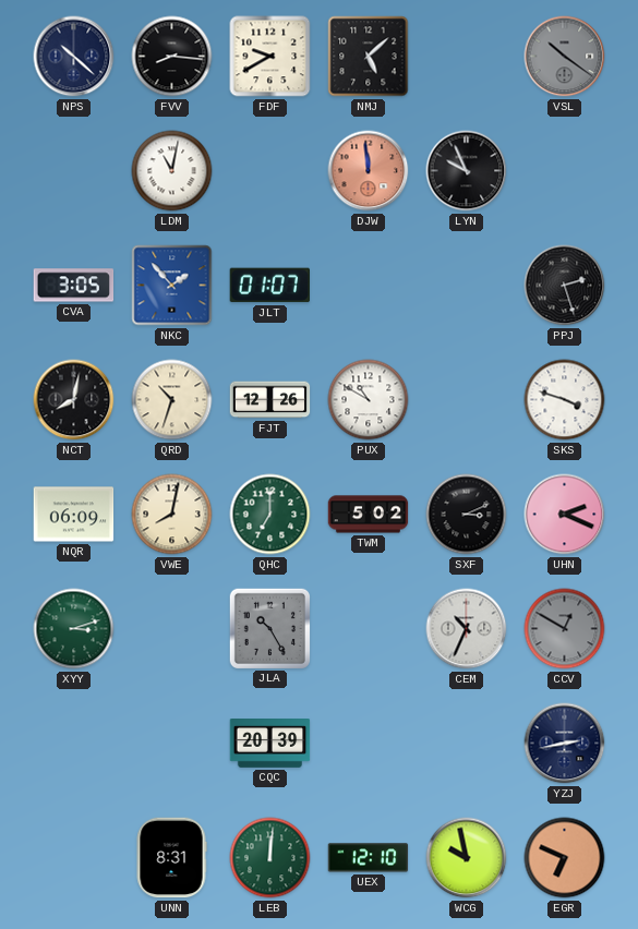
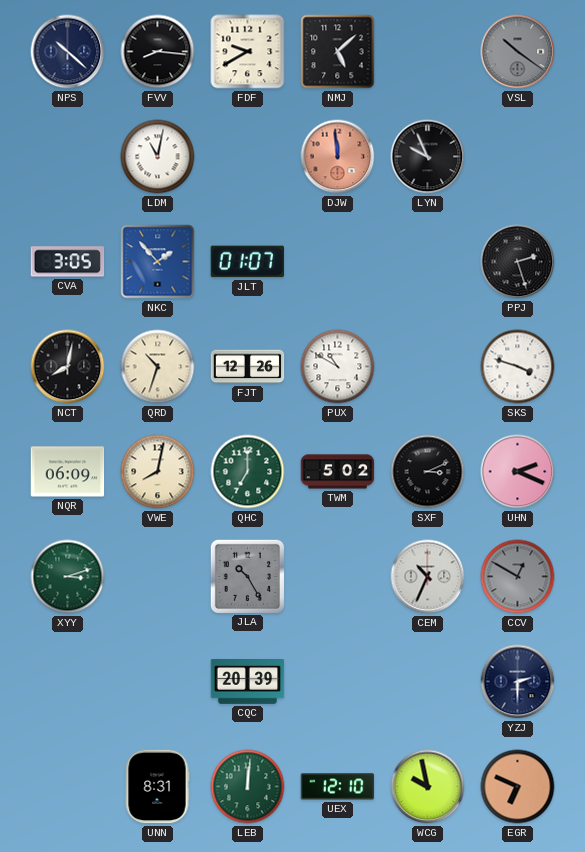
YZJ: 2:43 -> 2:30 (518, 682)
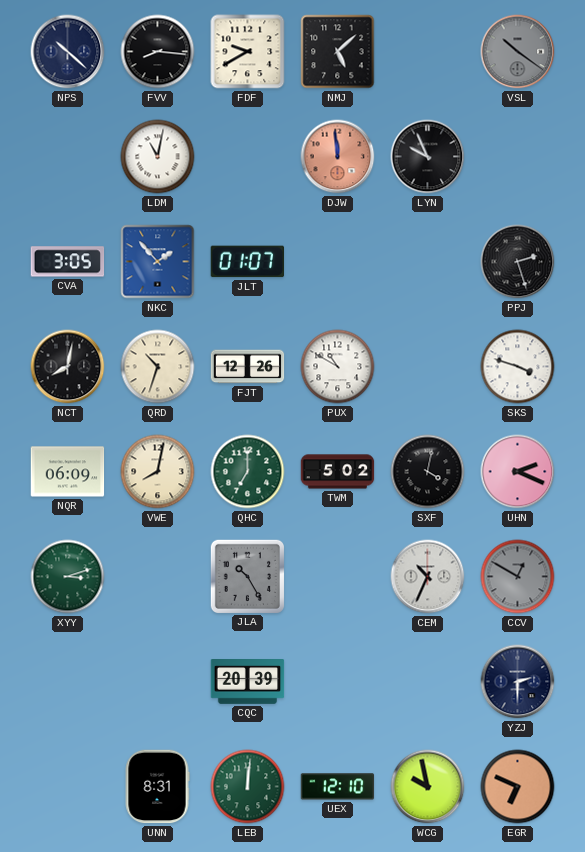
SXF: 3:11 -> 4:02 (428, 472)
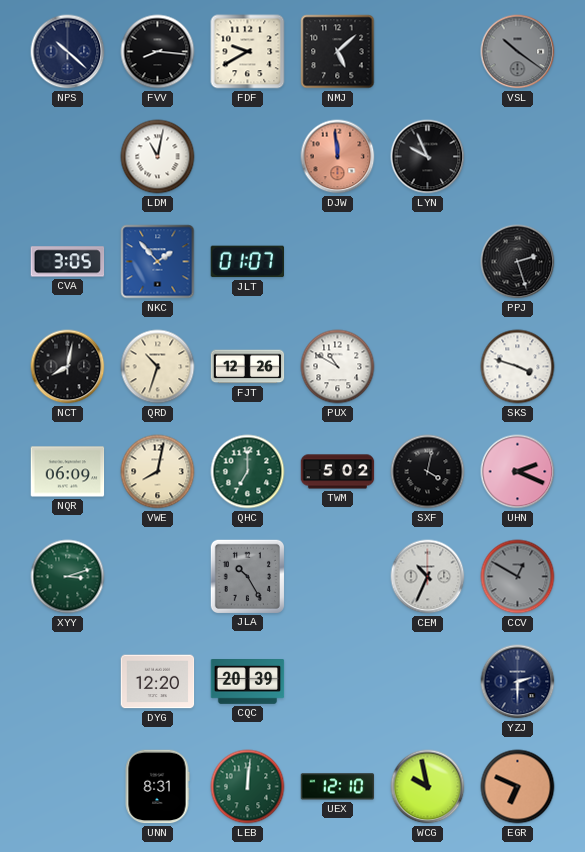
DYG: none -> 12:20 (158, 682)
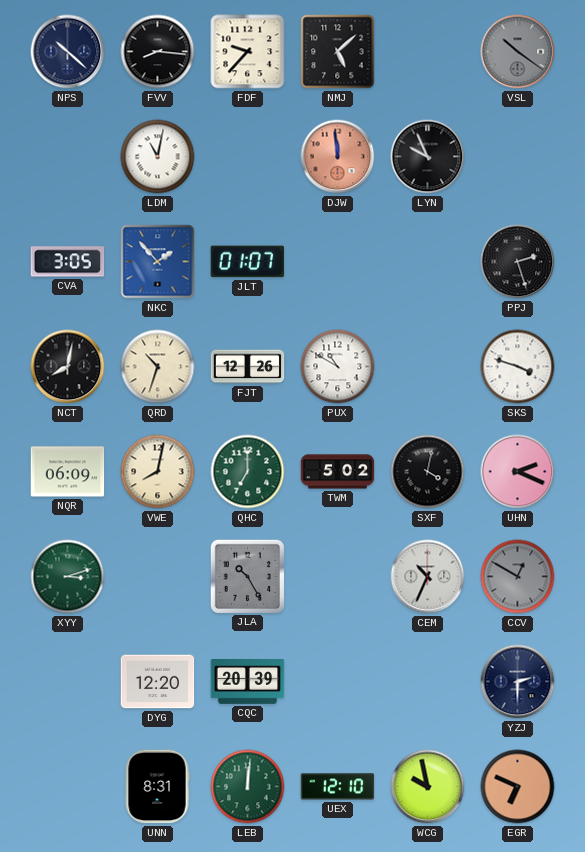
FDF: 9:40 -> 9:37 (248, 52)
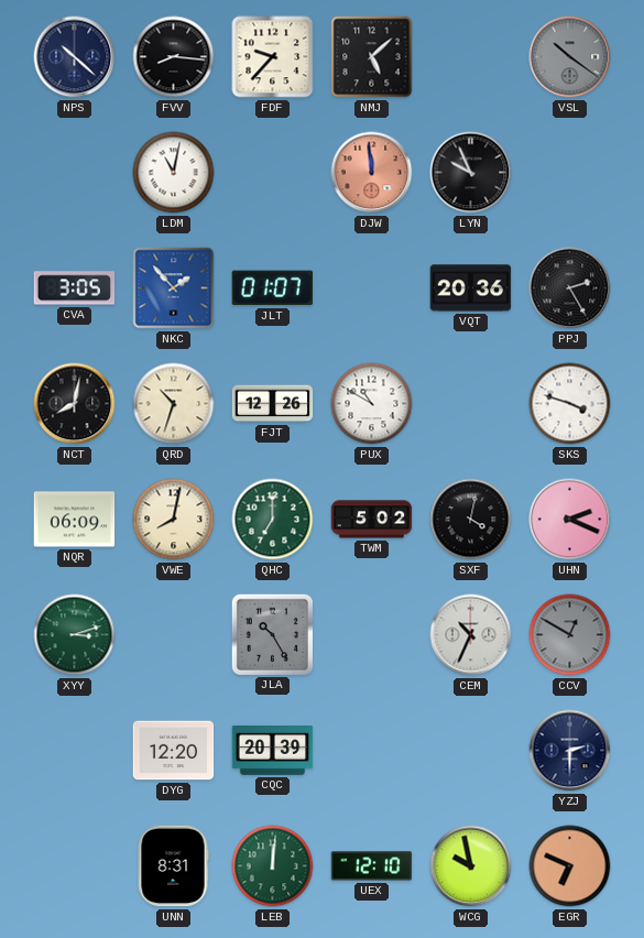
VQT: none -> 20:36 (471, 288)
PPJ: 2:27 -> 2:25 (570, 288)
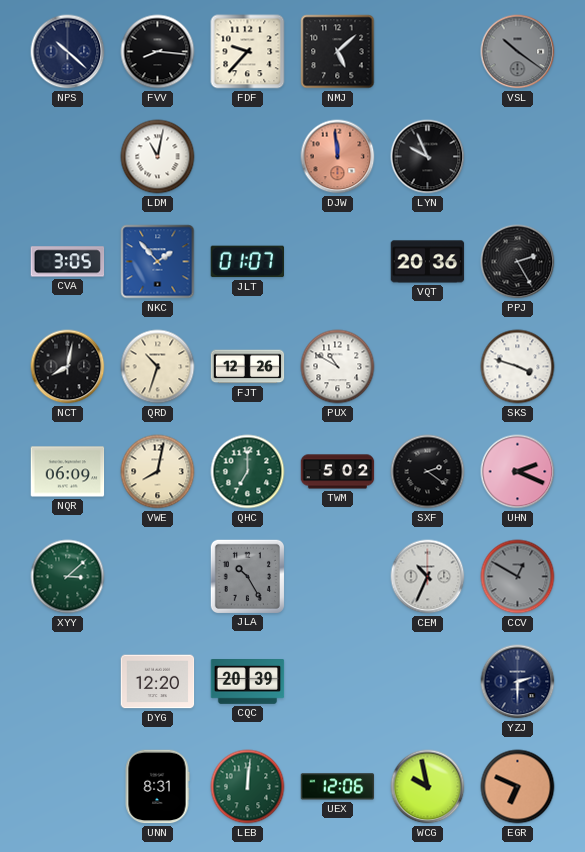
SXF: 4:02 -> 2:21 (428, 472)
XYY: 3:12 -> 3:08 (68, 577)
UEX: 12:10 -> 12:06 (338, 787)
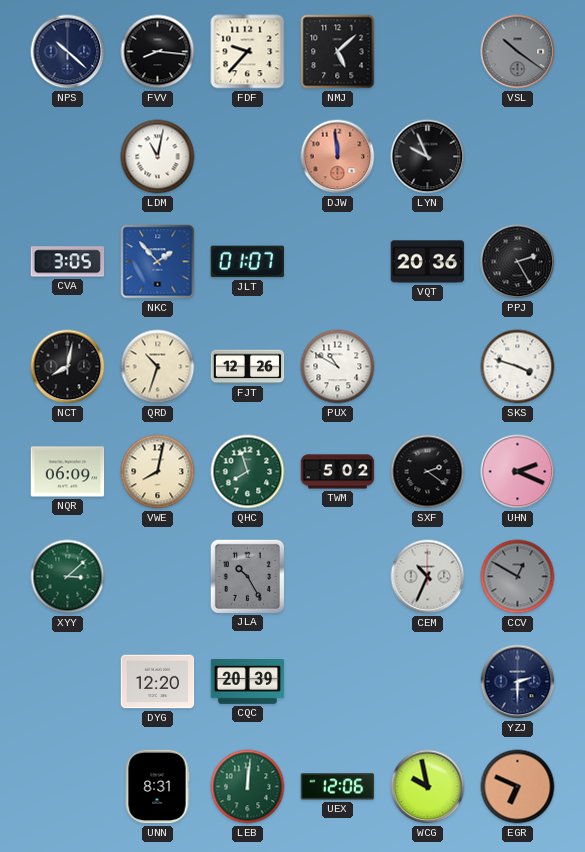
QHC: 7:00 -> 7:57 (248, 472)
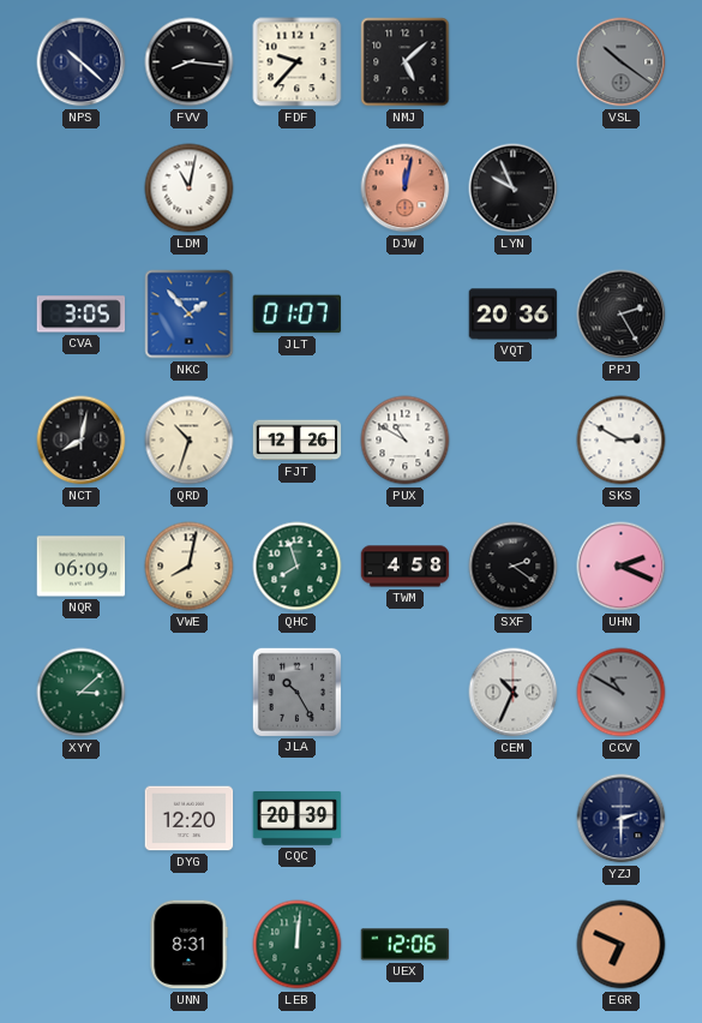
DJW: 11:59 -> 12:02 (406, 189)
SKS: 3:48 -> 2:50 (622, 441)
TWM: 5:02 -> 4:58 (406, 567)
CCV: 12:50 -> 10:50 (622, 693)
WCG: 9:58 -> none (428, 787)
